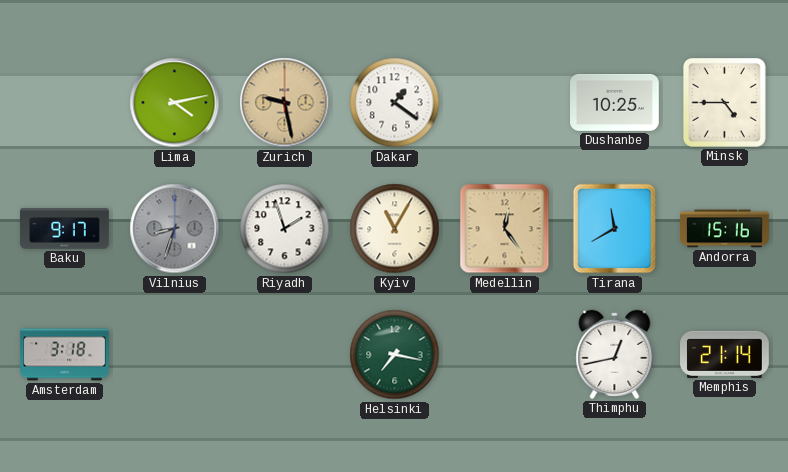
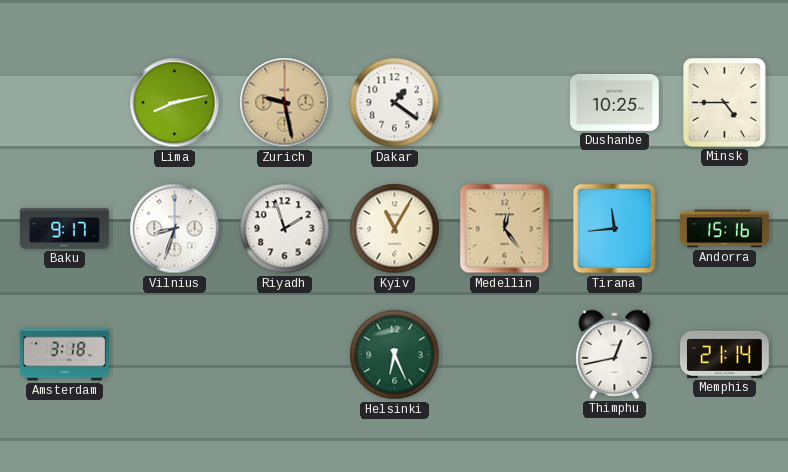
Lima: 4:13 -> 8:13 (175, 103)
Vilnius dial: grey -> white (175, 229)
Tirana: 11:40 -> 11:44 (615, 229)
Helsinki: 7:17 -> 6:26 (395, 355)
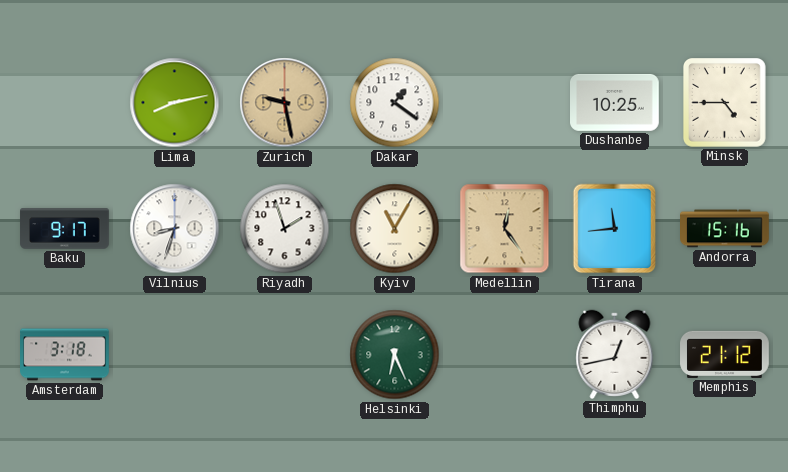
Memphis: 21:14 -> 21:12 (725, 354)
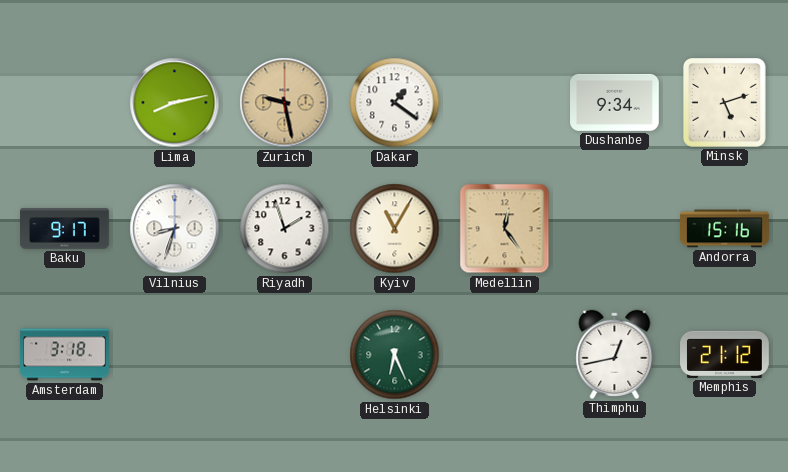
Dushanbe: 10:25 -> 9:34 (615, 102)
Minsk: 4:45 -> 5:12 (725, 103)
Tirana: 11:44 -> none (615, 229)
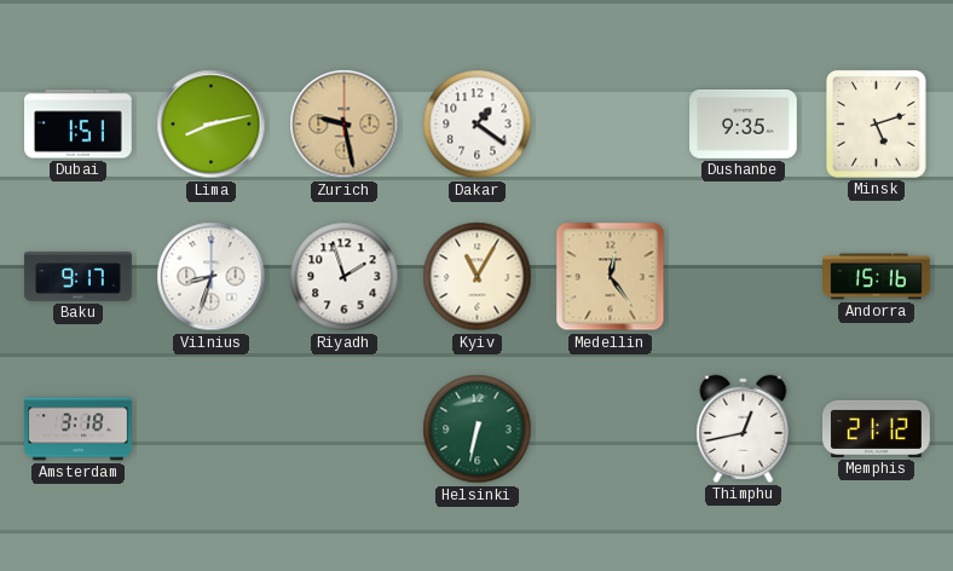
Dubai: none -> 1:51 (79, 125)
Dushanbe: 9:34 -> 9:35 (744, 123)
Helsinki: 6:26 -> 6:32 (478, 429)
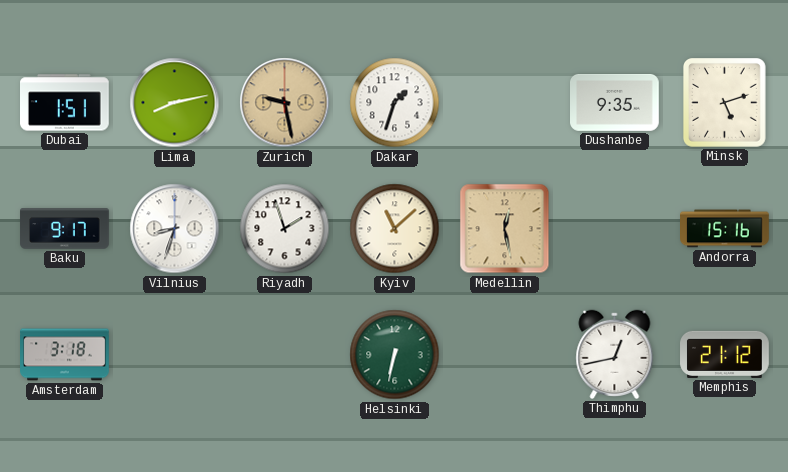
Dakar: 1:21 -> 1:33 (395, 103)
Kyiv: 11:05 -> 11:08 (395, 229)
Medellin: 12:24 -> 12:28 (505, 229)
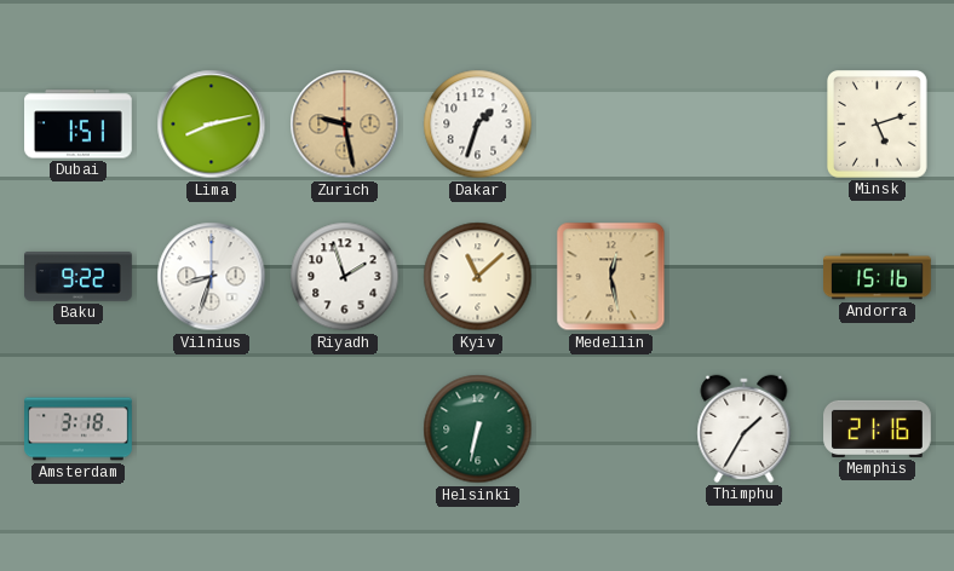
Dushanbe: 9:35 -> none (615, 102)
Baku: 9:17 -> 9:22 (79, 277)
Thimphu: 12:43 -> 1:35 (745, 428)
Memphis: 21:12 -> 21:16 (878, 428)
